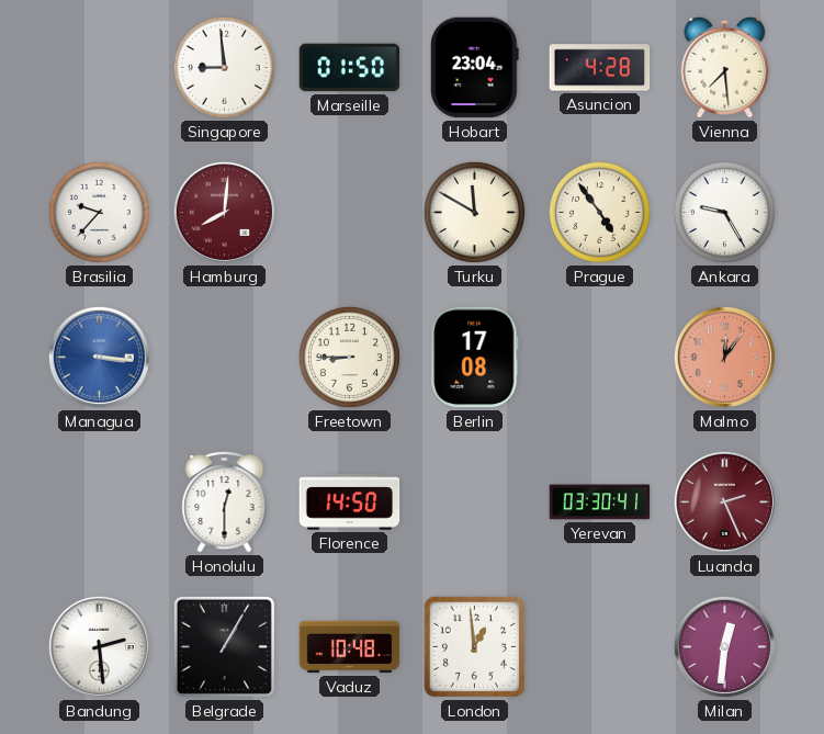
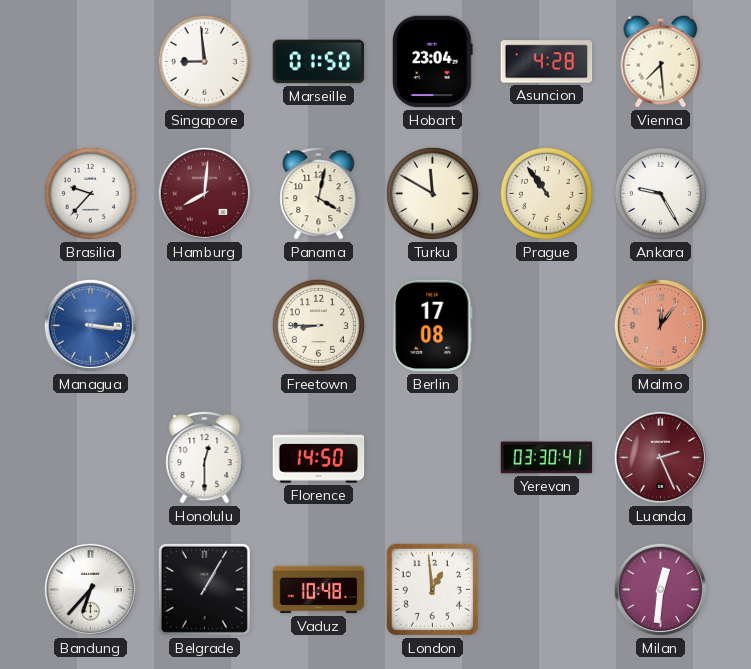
Panama: none -> 4:02 (319, 193)
Prague: 4:54 -> 10:54 (546, 193)
Bandung: 2:29 -> 6:37 (90, 589)
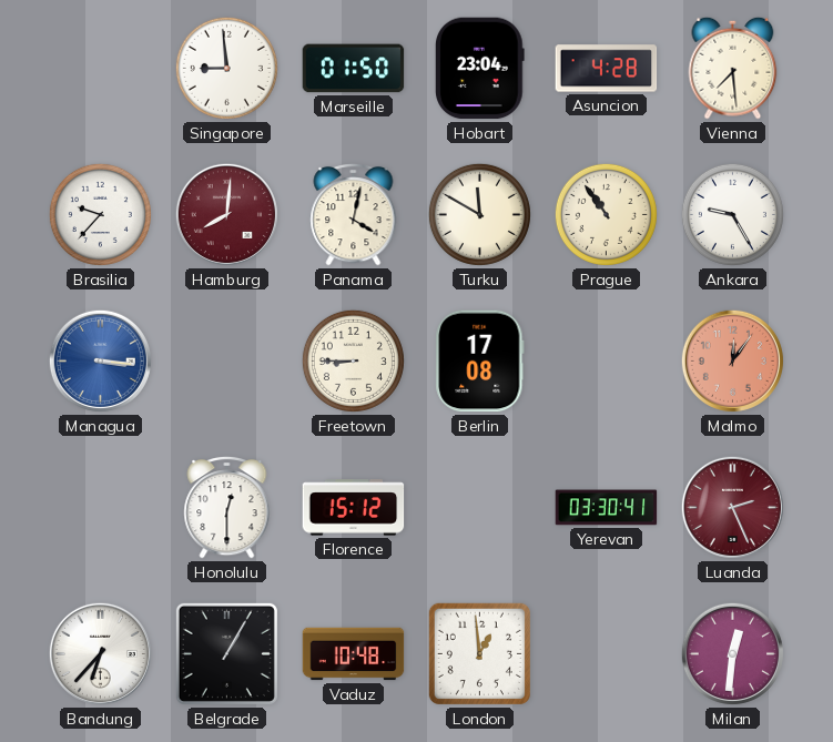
Florence: 14:50 -> 15:12 (354, 508)
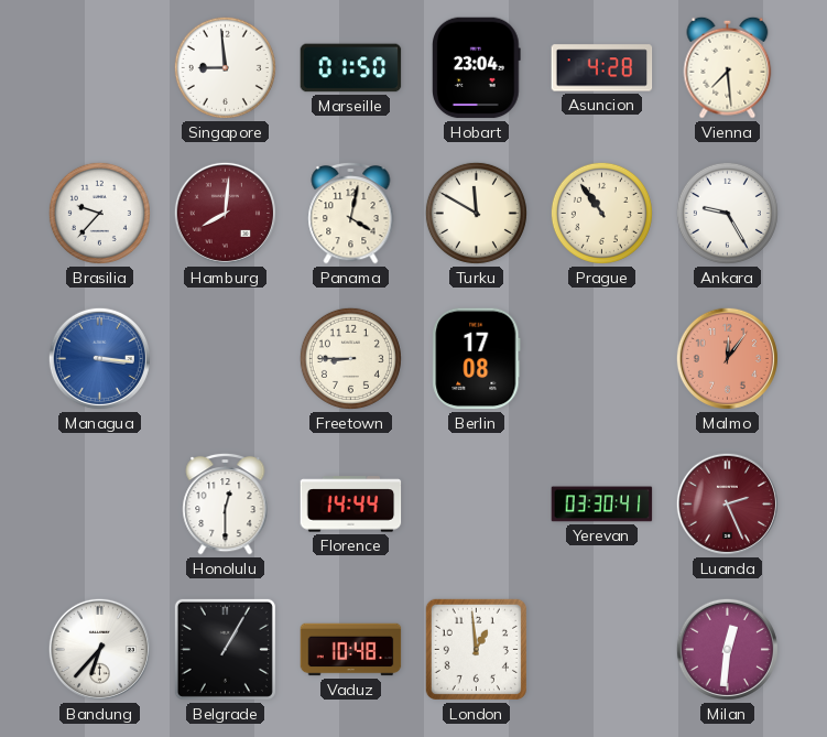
Florence: 15:12 -> 14:44 (351, 505)
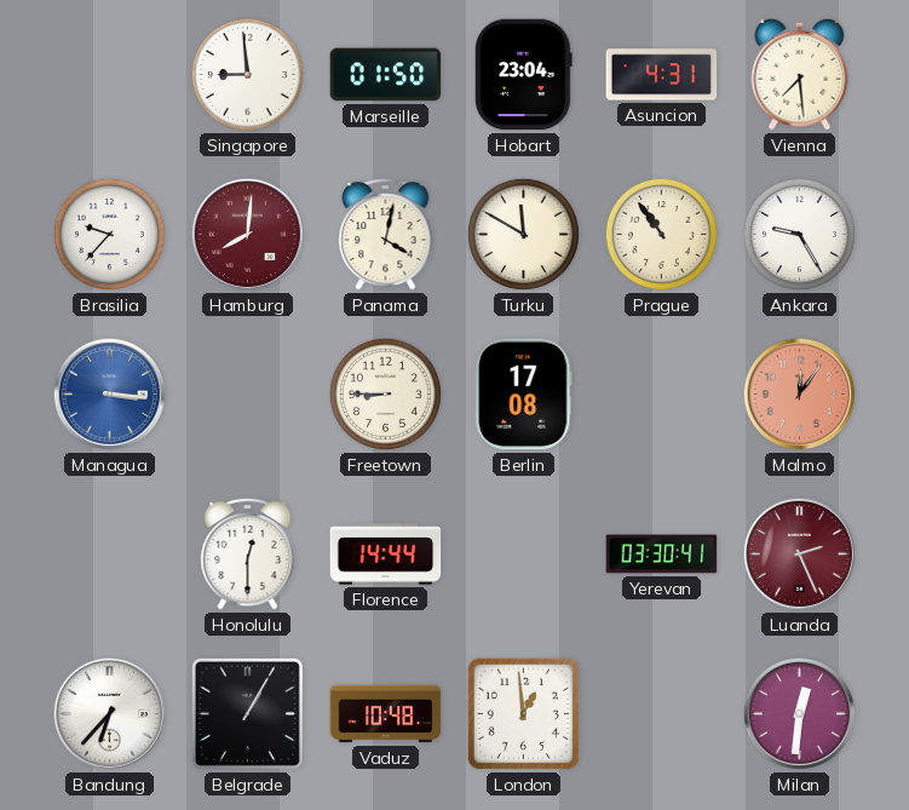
Asuncion: 4:28 -> 4:31 (662, 75)
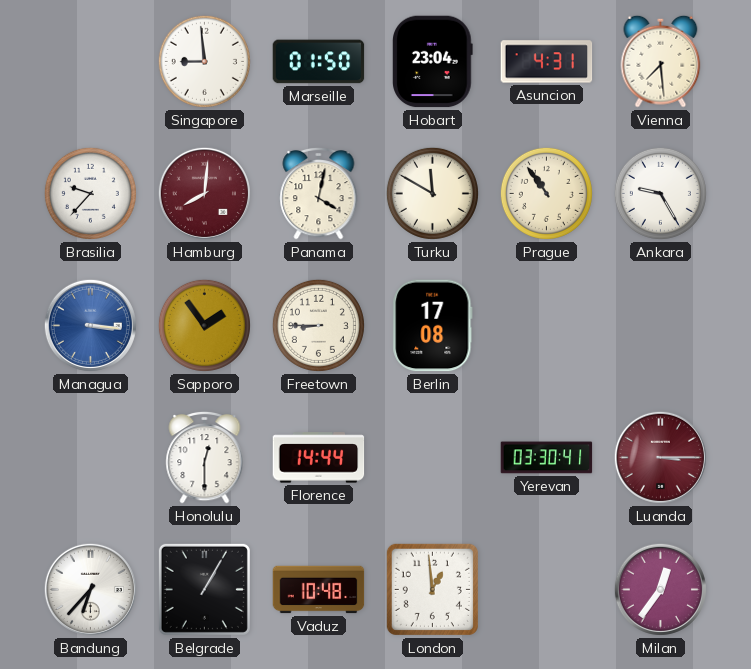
Sapporo: none -> 1:54 (204, 325)
Malmo: 12:06 -> none (799, 393)
Luanda: 2:26 -> 3:15 (660, 457)
Milan: 12:31 -> 12:36 (660, 589)
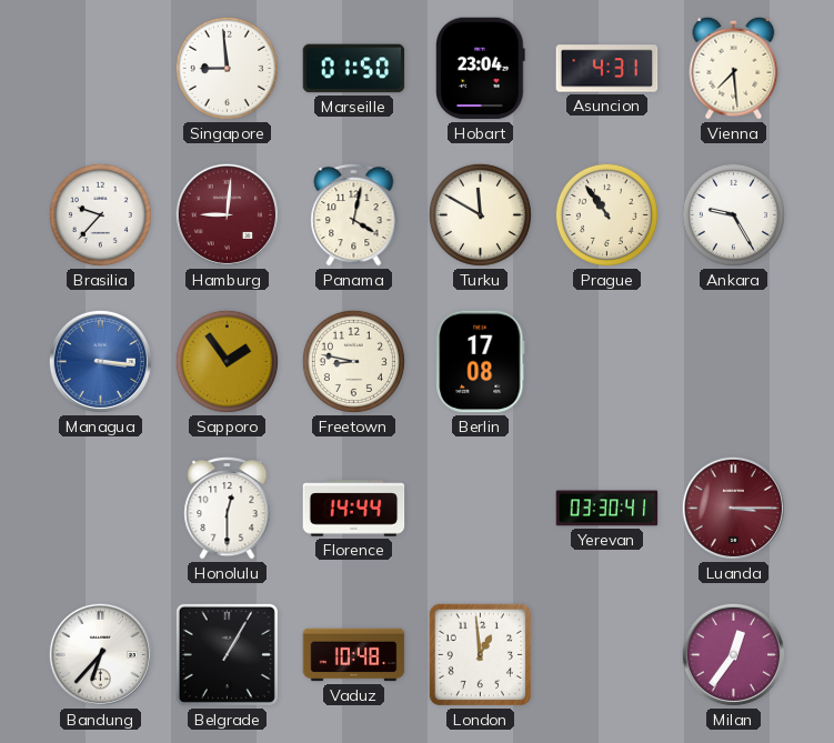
Hamburg: 8:01 -> 9:01 (227, 214)
Freetown: 8:45 -> 8:47 (353, 361)
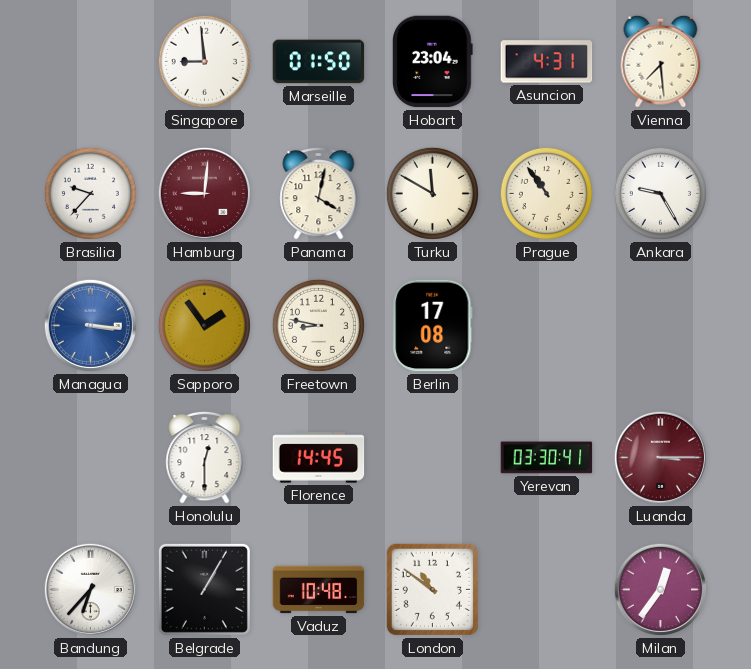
Florence: 14:44 -> 14:45 (319, 458)
London: 12:59 -> 10:51 (432, 589)
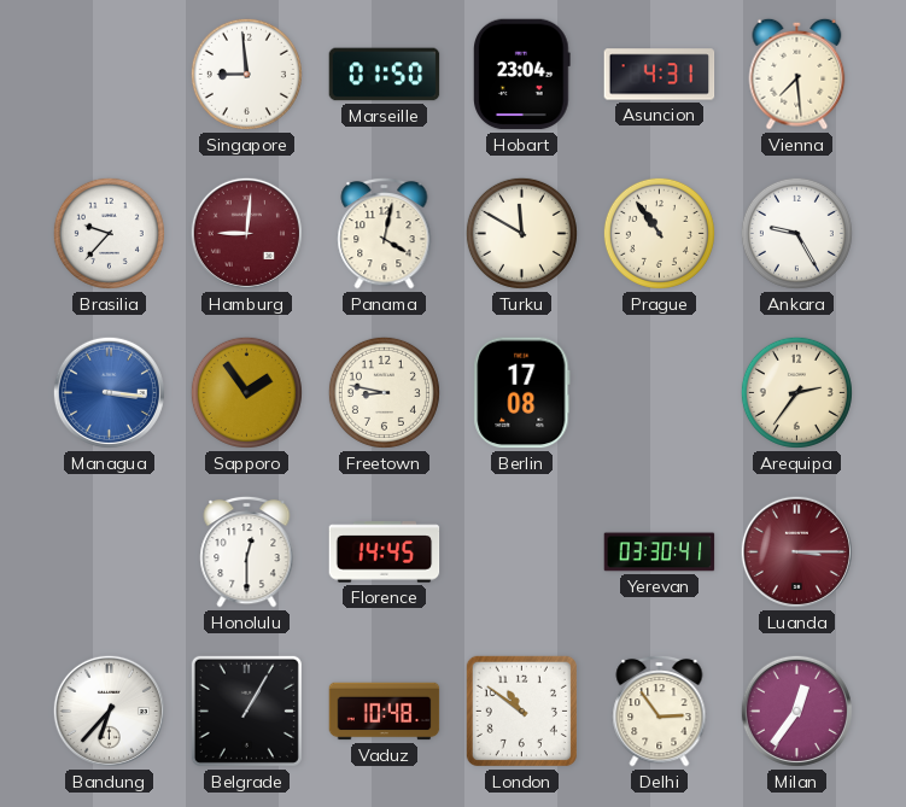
Arequipa: none -> 2:36 (796, 392)
Delhi: none -> 2:54 (660, 710)
